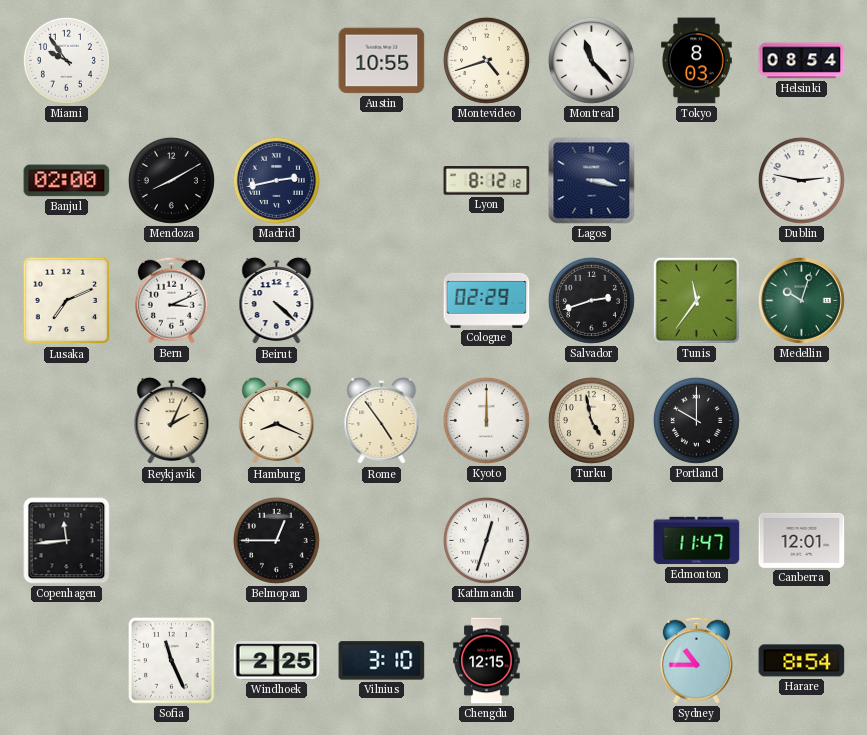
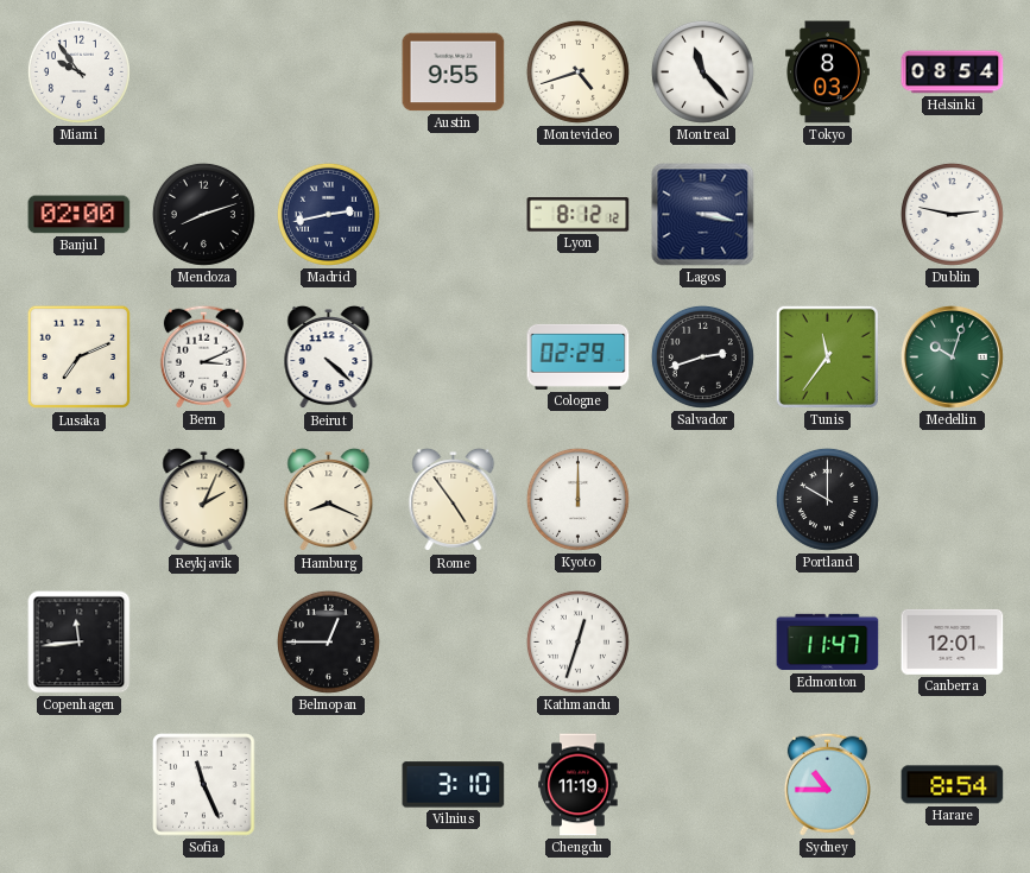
Austin: 10:55 -> 9:55 (454, 72)
Mendoza: 8:10 -> 8:12 (203, 214)
Turku: 4:58 -> none (591, 420)
Windhoek: 2:25 -> none (277, 661)
Chengdu: 12:15 -> 11:19 (579, 785)
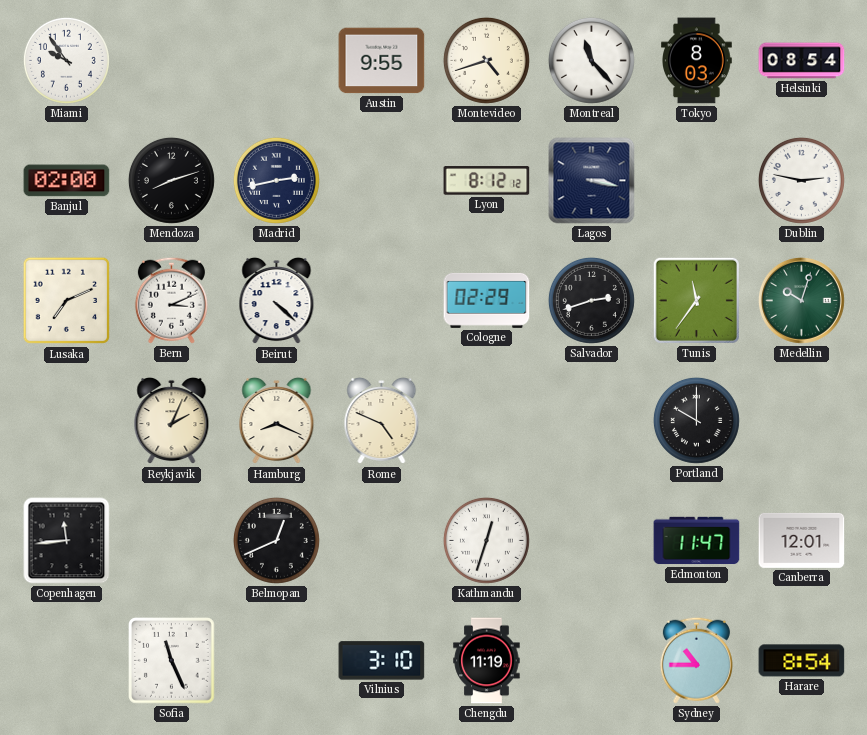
Rome: 4:54 -> 4:49 (382, 421)
Kyoto: 12:00 -> none (577, 499)
Belmopan: 12:45 -> 12:41 (276, 540)
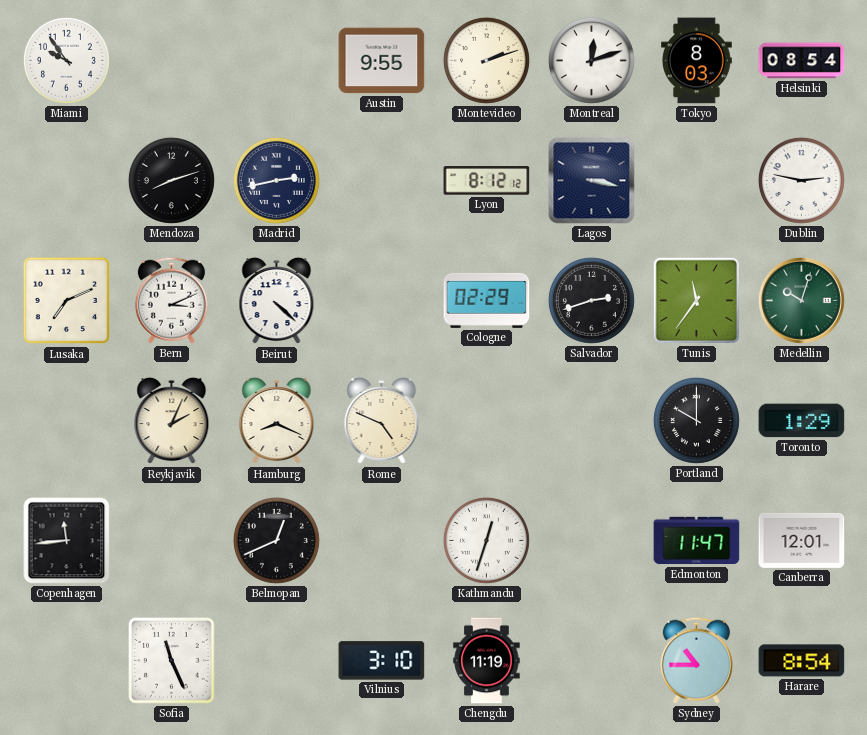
Montevideo: 4:42 -> 2:12 (486, 60)
Montreal: 11:23 -> 12:12 (591, 60)
Banjul: 02:00 -> none (67, 181)
Toronto: none -> 1:29 (802, 421)
